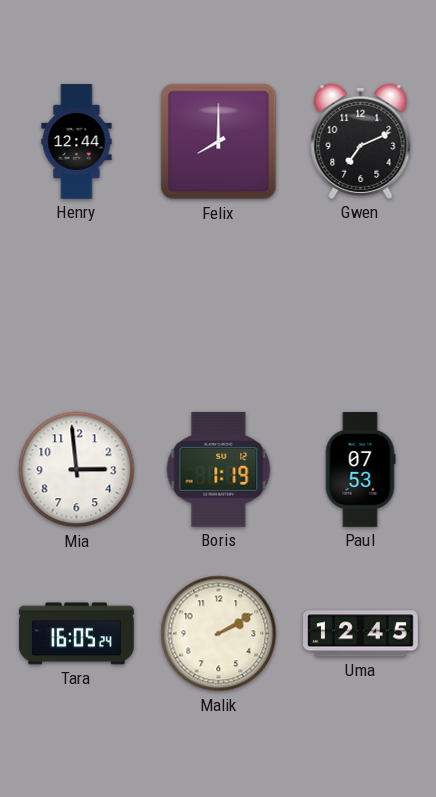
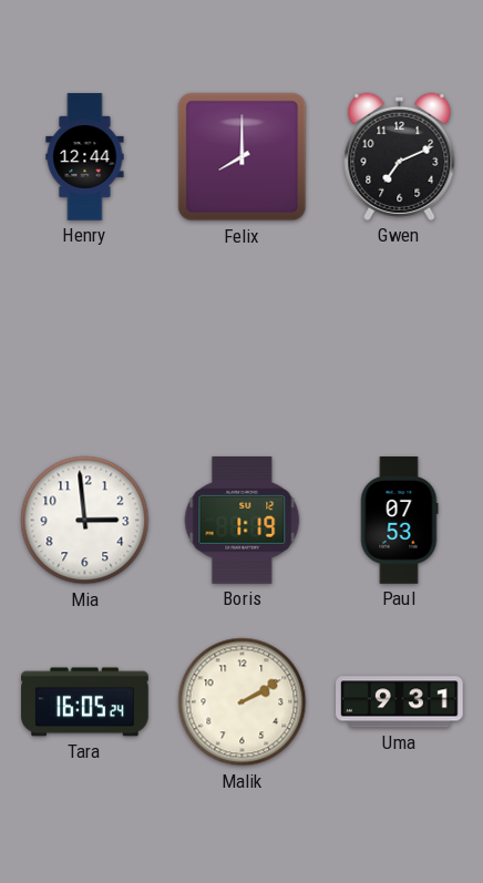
Uma: 12:45 -> 9:31 (400, 702)
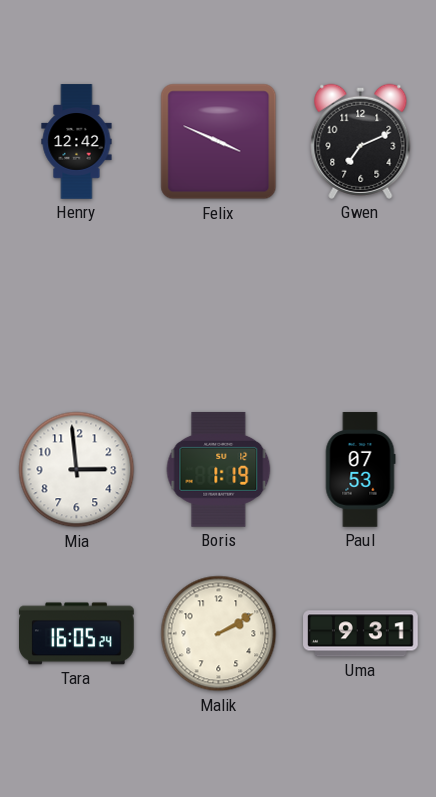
Henry: 12:44 -> 12:42 (77, 142)
Felix: 8:00 -> 3:49 (219, 142)
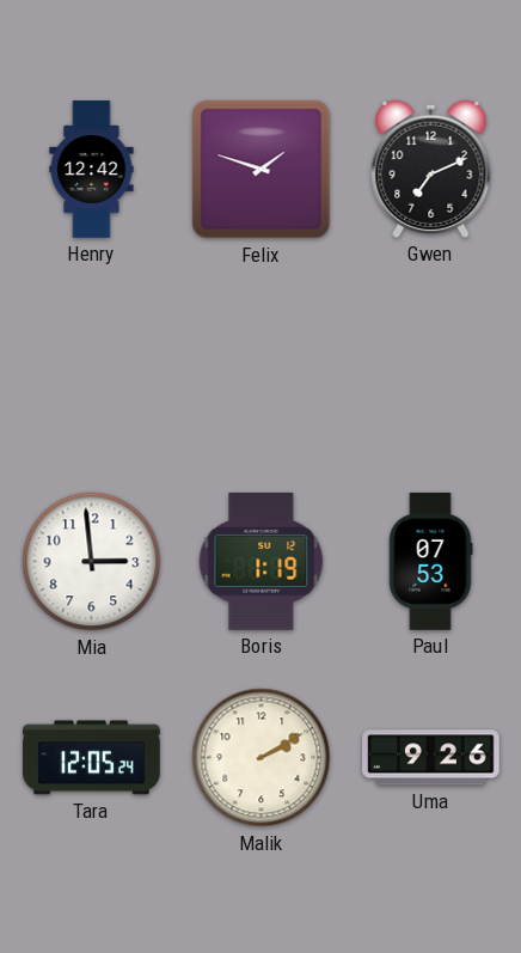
Felix: 3:49 -> 1:48 (262, 170)
Tara: 16:05 -> 12:05 (92, 758)
Uma: 9:31 -> 9:26 (431, 758)
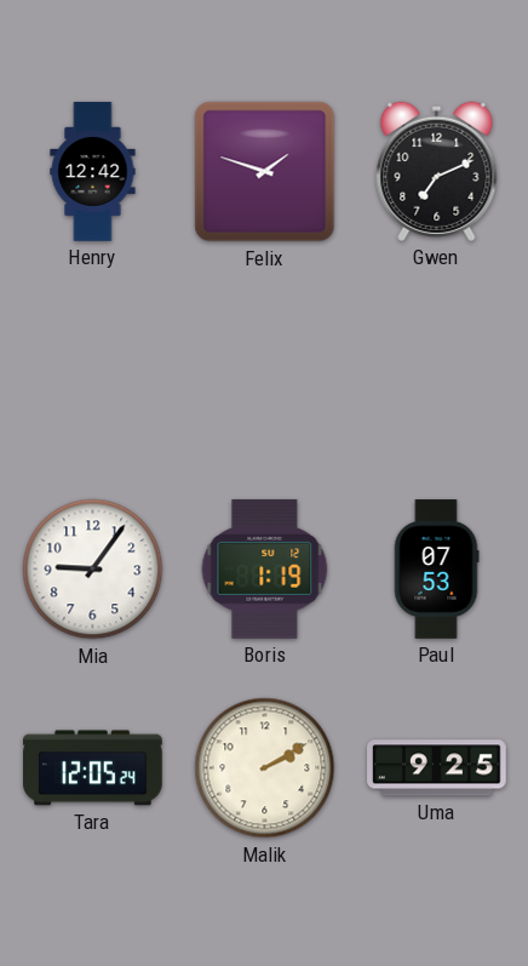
Mia: 2:59 -> 9:06 (93, 570)
Uma: 9:26 -> 9:25 (437, 768)
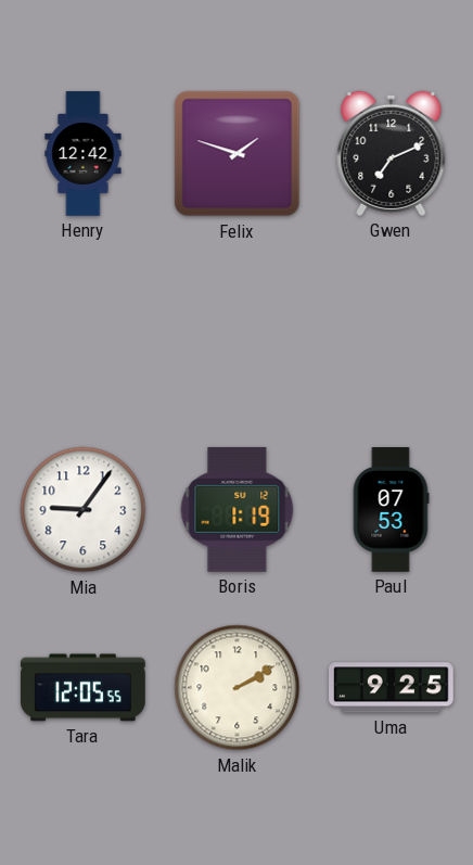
Tara: 12:05:24 -> 12:05:55 (84, 688)
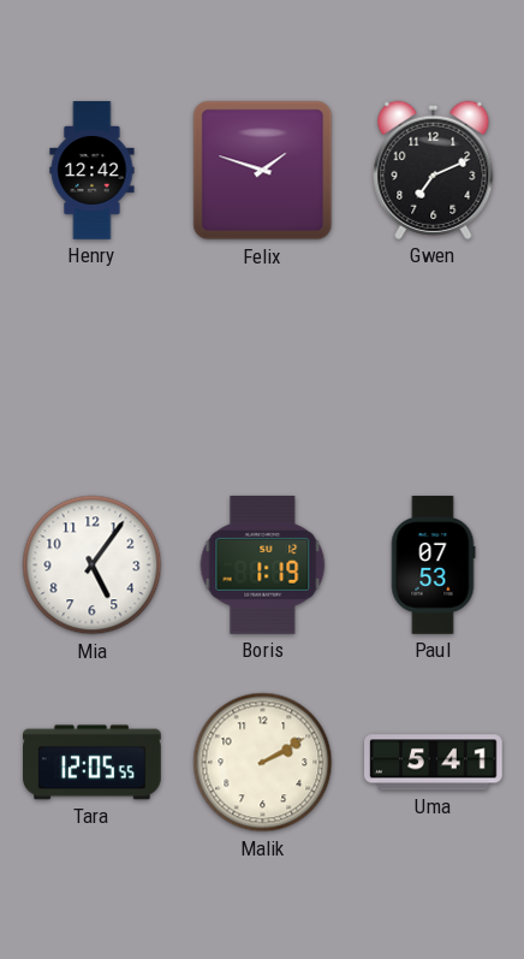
Mia: 9:06 -> 5:06 (93, 566)
Uma: 9:25 -> 5:41 (434, 763)
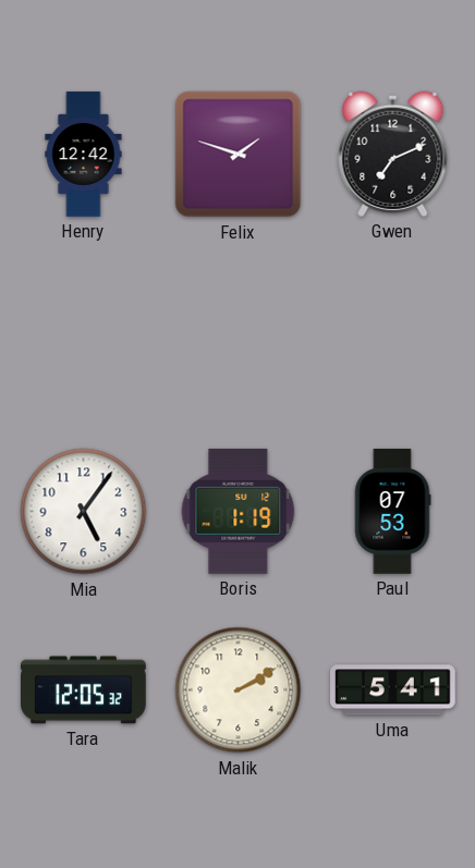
Tara: 12:05:55 -> 12:05:32 (84, 690)
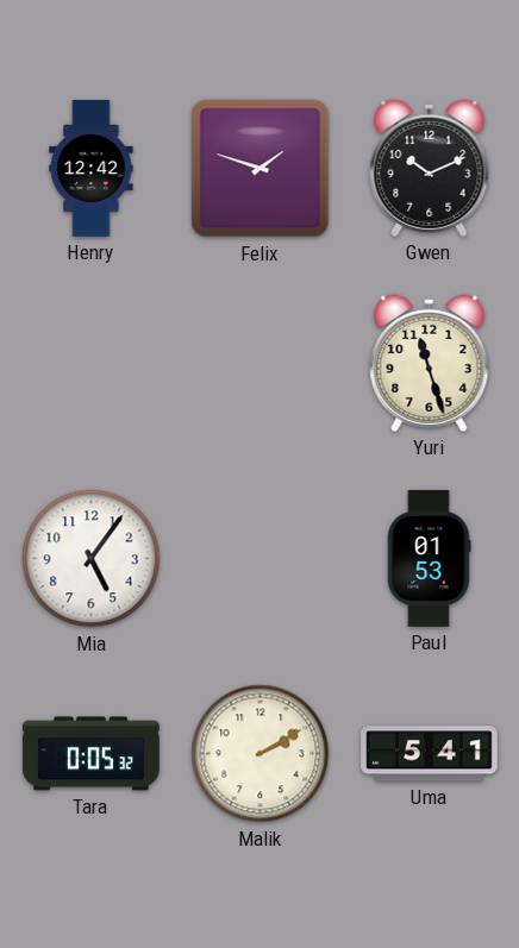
Gwen: 7:11 -> 10:11 (430, 168)
Yuri: none -> 11:27 (430, 363)
Boris: 1:19 -> none (239, 512)
Paul: 07:53 -> 01:53 (429, 559)
Tara: 12:05 -> 0:05 (92, 754)
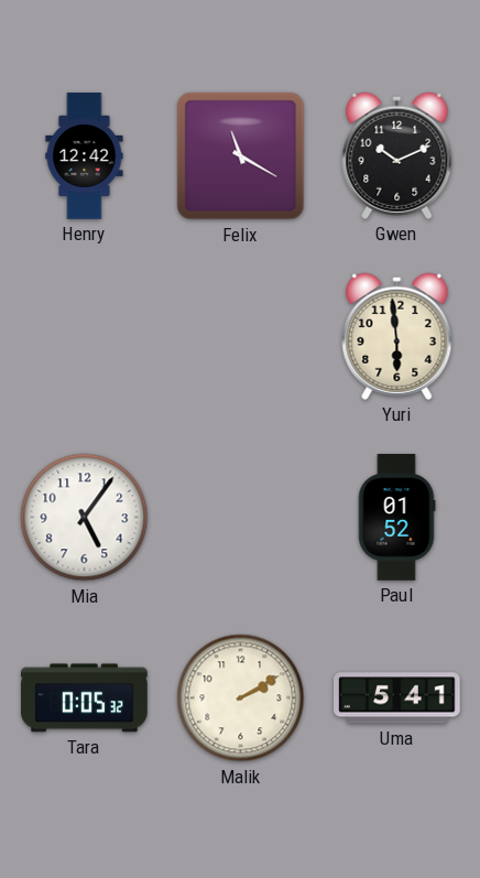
Felix: 1:48 -> 11:20 (241, 156)
Yuri: 11:27 -> 5:59 (397, 336)
Paul: 01:53 -> 01:52 (396, 518)
